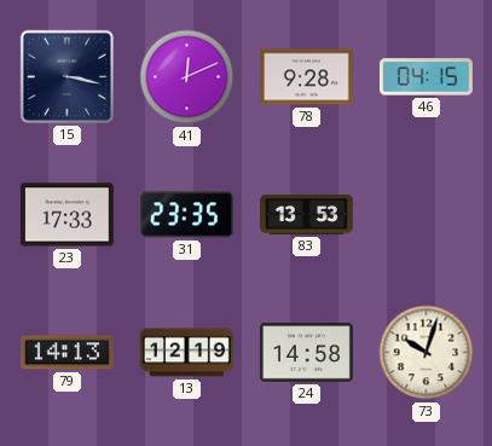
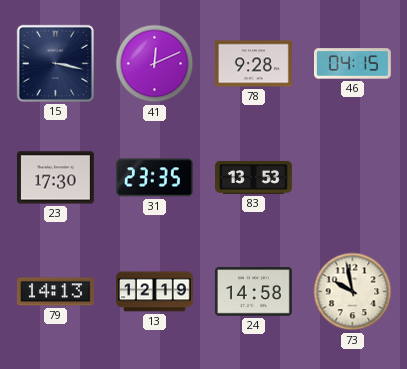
23: 17:33 -> 17:30 (56, 178)
73: 10:03 -> 9:58 (353, 292)
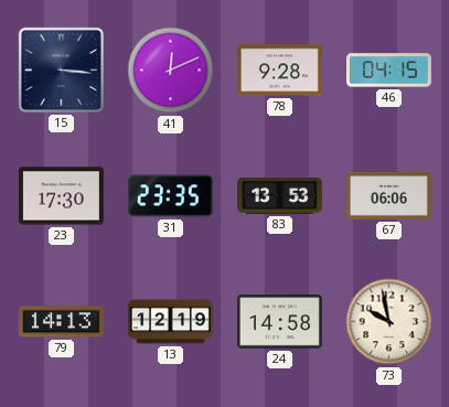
15: 3:17 -> 3:16 (61, 69)
67: none -> 06:06 (389, 195)
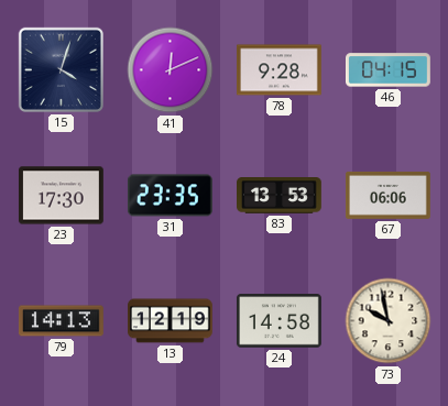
15: 3:16 -> 4:03 (61, 69)
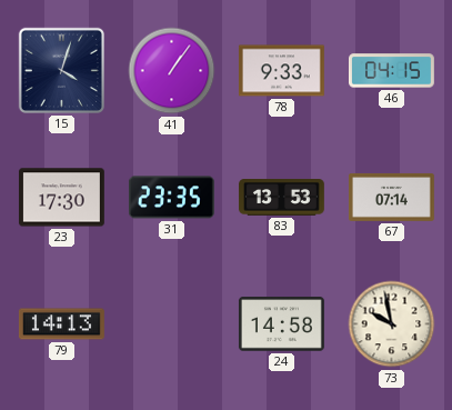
41: 12:11 -> 1:06 (172, 71)
78: 9:28 -> 9:33 (281, 71)
67: 06:06 -> 07:14 (392, 197)
13: 12:19 -> none (171, 321)
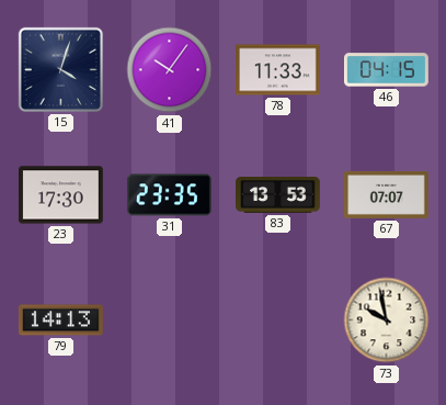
41: 1:06 -> 10:06 (170, 70)
78: 9:33 -> 11:33 (277, 70)
67: 07:14 -> 07:07 (387, 194)
24: 14:58 -> none (281, 324)
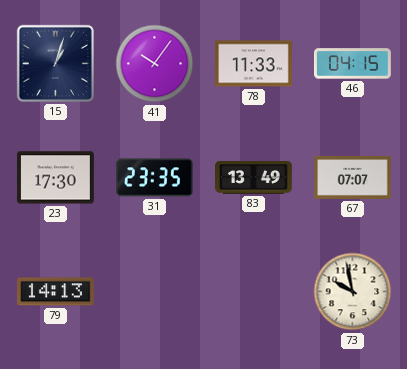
15: 4:03 -> 1:03 (55, 63)
83: 13:53 -> 13:49 (254, 178)
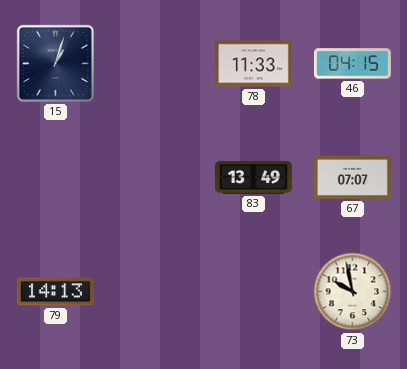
41: 10:06 -> none (155, 64)
23: 17:30 -> none (56, 178)
31: 23:35 -> none (154, 178)
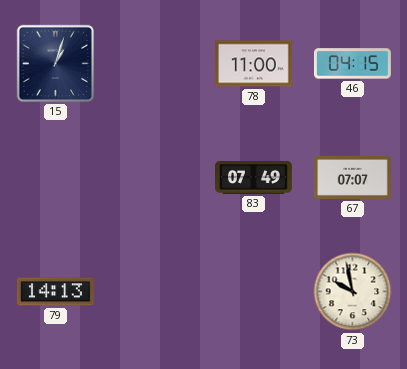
78: 11:33 -> 11:00 (253, 64)
83: 13:49 -> 07:49 (254, 178)
